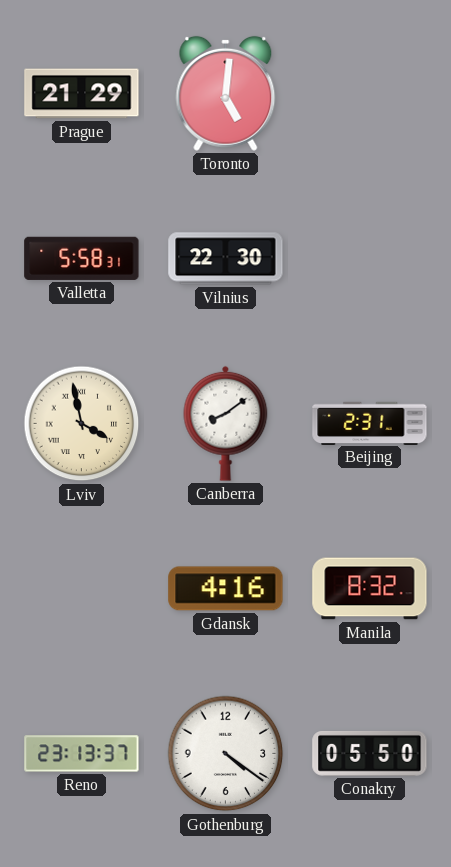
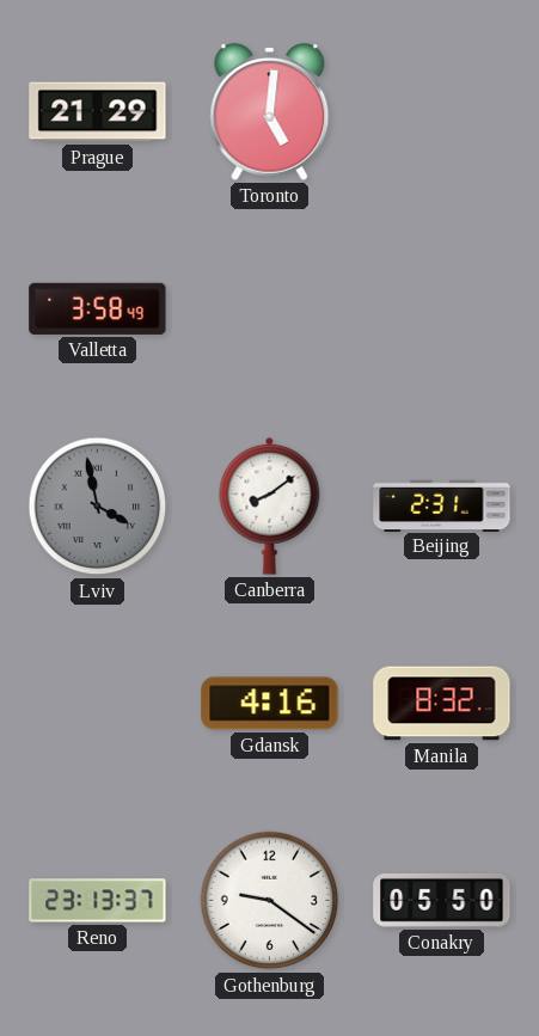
Valletta: 5:58 -> 3:58 (98, 308)
Vilnius: 22:30 -> none (226, 259)
Lviv dial: cream -> grey (98, 507)
Gothenburg: 4:21 -> 9:21 (270, 901)
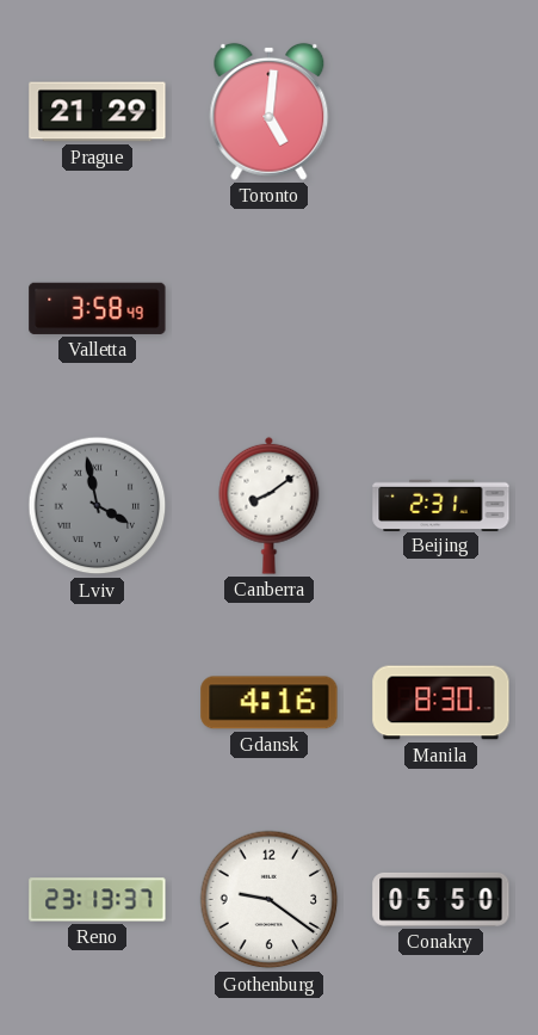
Manila: 8:32 -> 8:30 (441, 703)
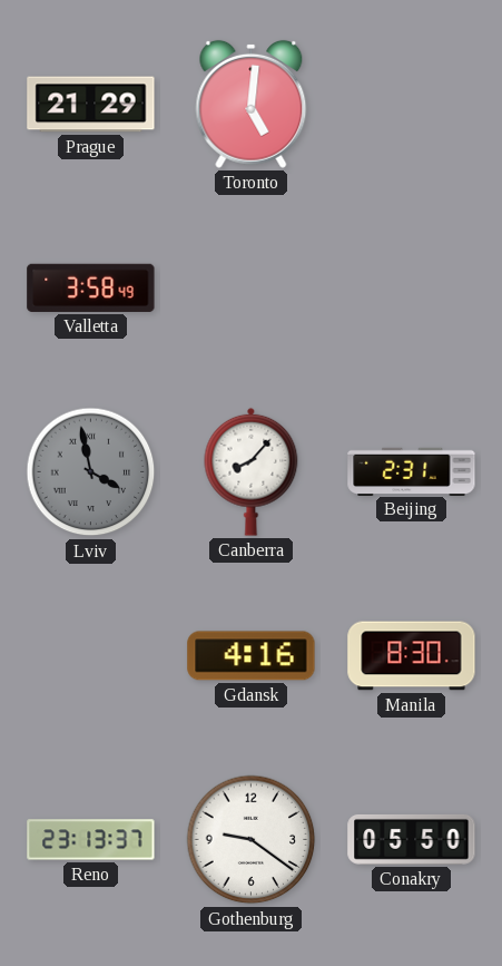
Canberra: 8:09 -> 8:07 (252, 471)
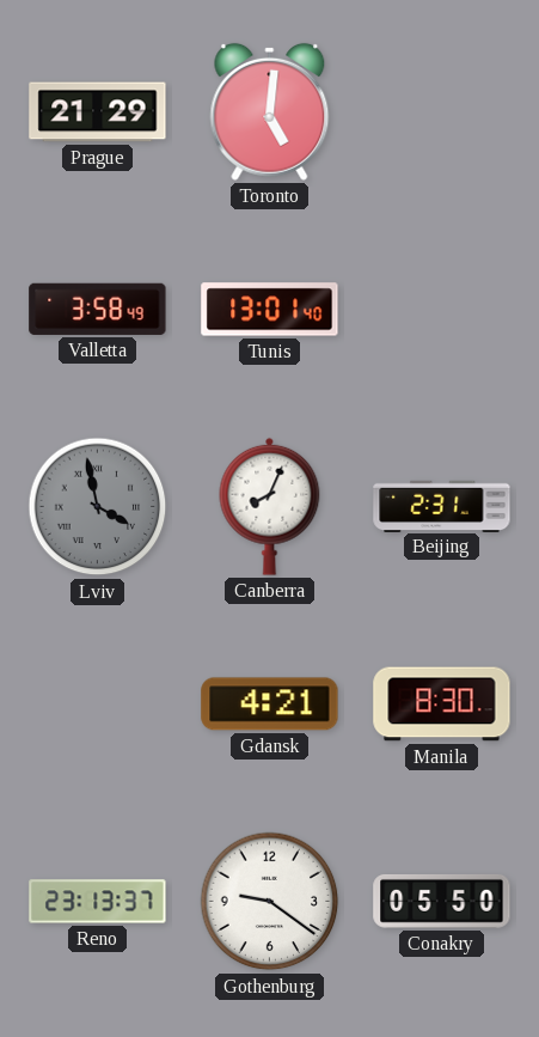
Tunis: none -> 13:01 (270, 310)
Canberra: 8:07 -> 8:04 (270, 506)
Gdansk: 4:16 -> 4:21 (270, 704)
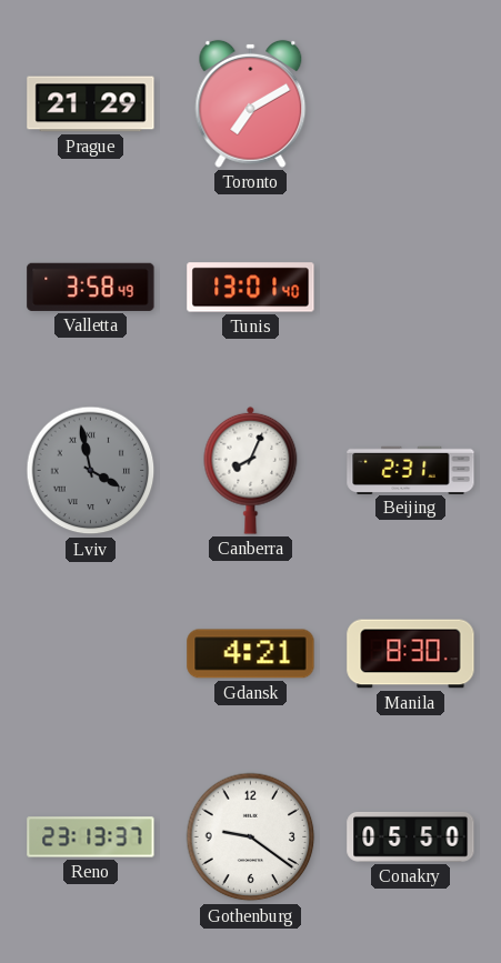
Toronto: 5:01 -> 7:10 (251, 103)
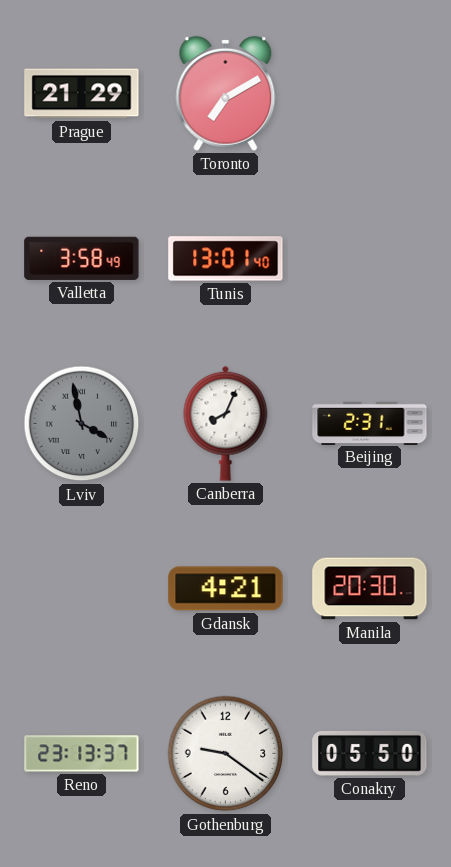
Manila: 8:30 -> 20:30 (370, 589)
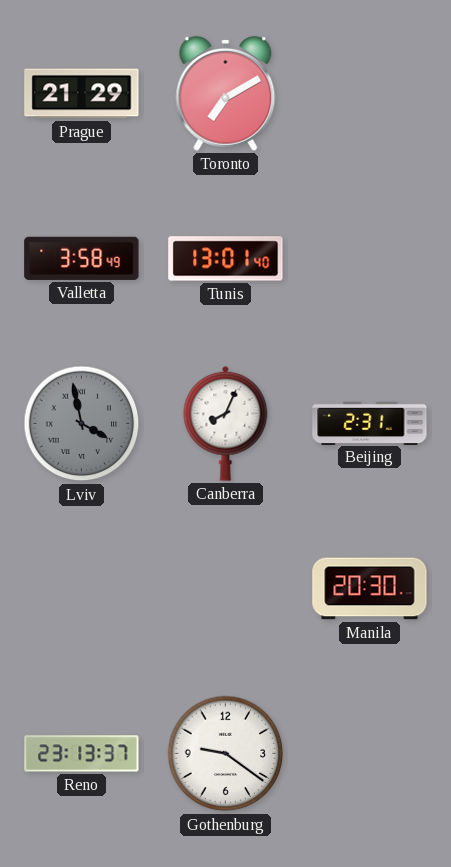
Gdansk: 4:21 -> none (226, 589)
Conakry: 05:50 -> none (370, 753)
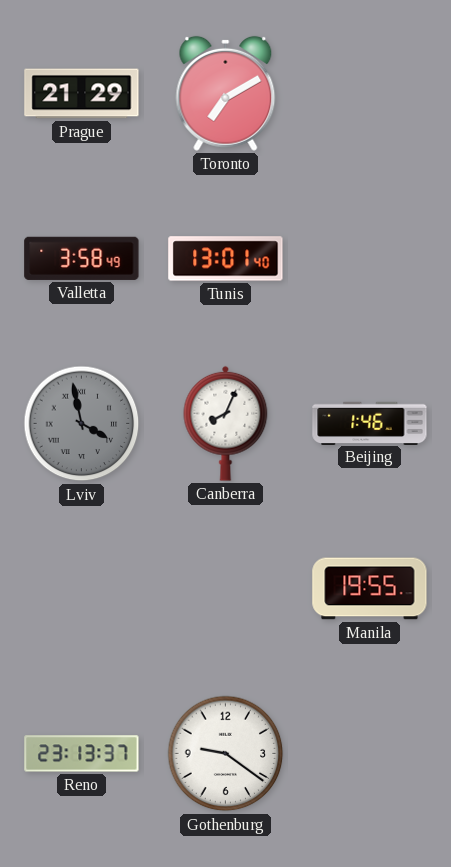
Beijing: 2:31 -> 1:46 (370, 423)
Manila: 20:30 -> 19:55 (370, 589)
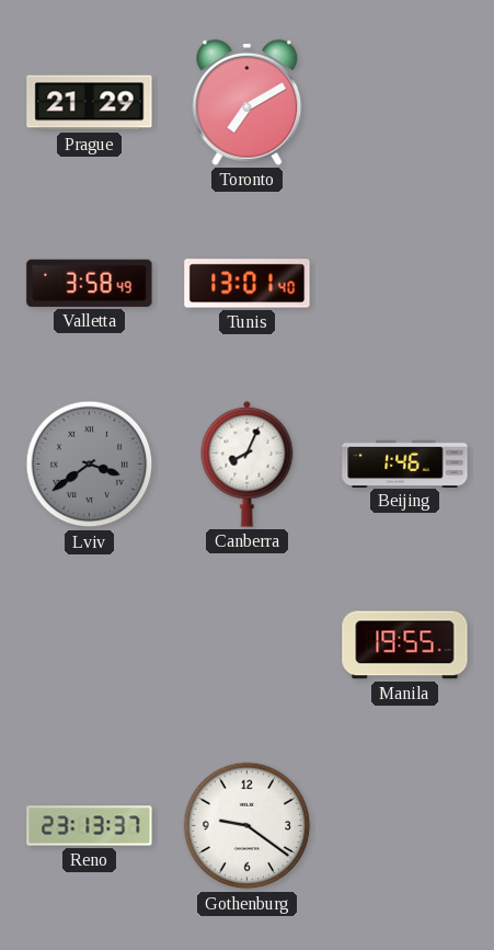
Lviv: 3:58 -> 3:39 (90, 465)
